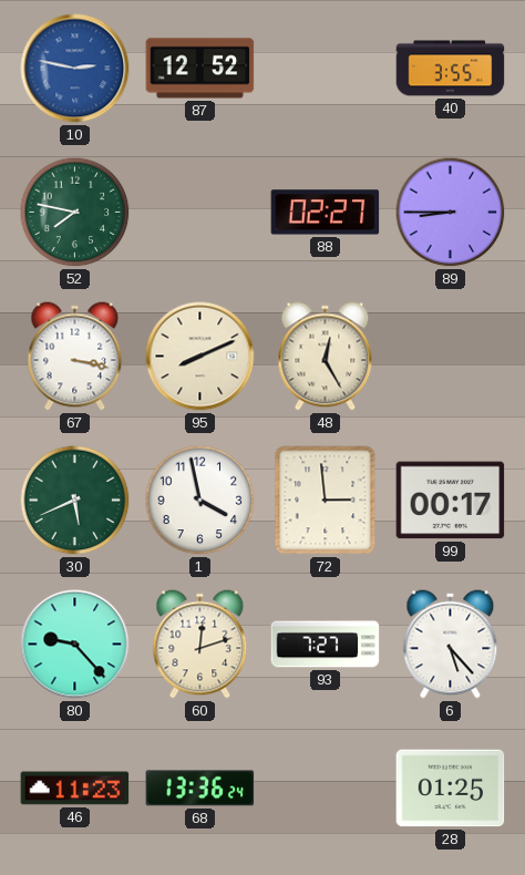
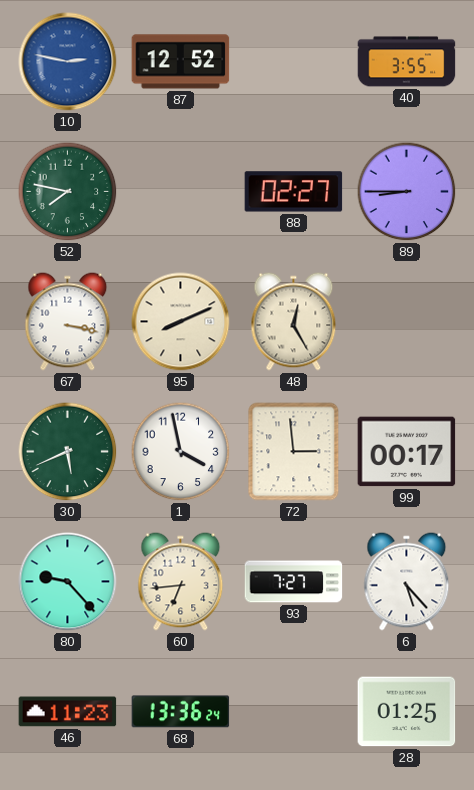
60: 12:12 -> 6:44 (181, 582)
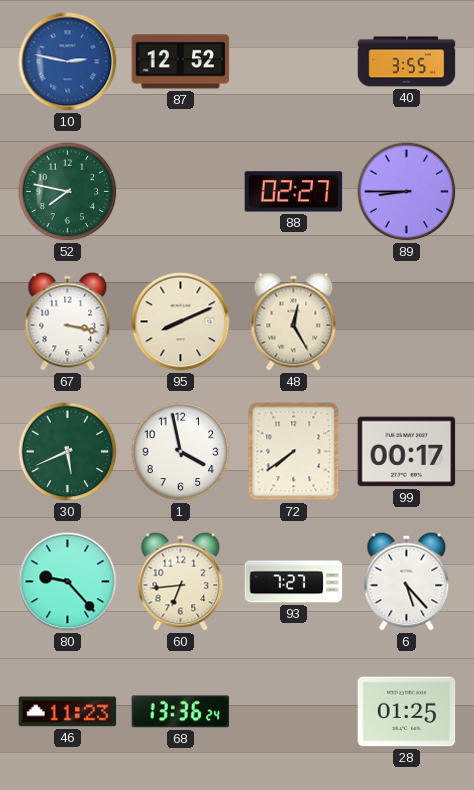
72: 2:59 -> 7:39 (294, 452)
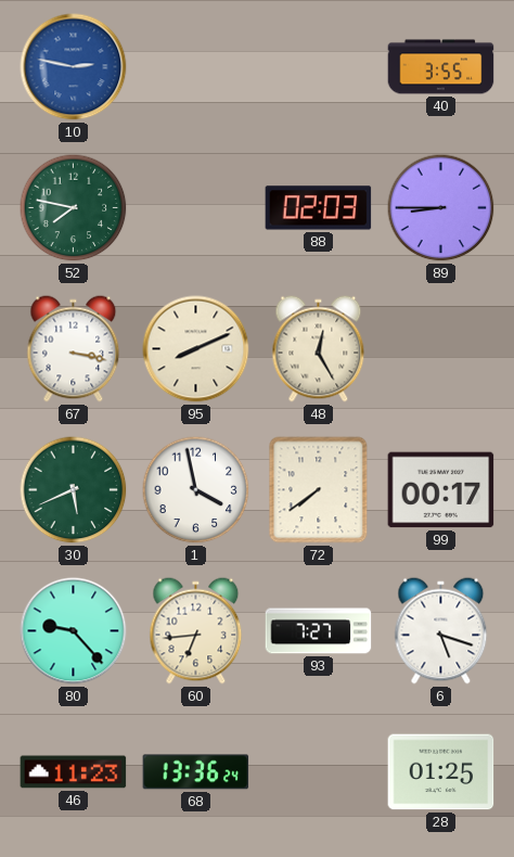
87: 12:52 -> none (181, 62)
88: 02:27 -> 02:03 (319, 208)
6: 5:23 -> 5:18 (441, 631)
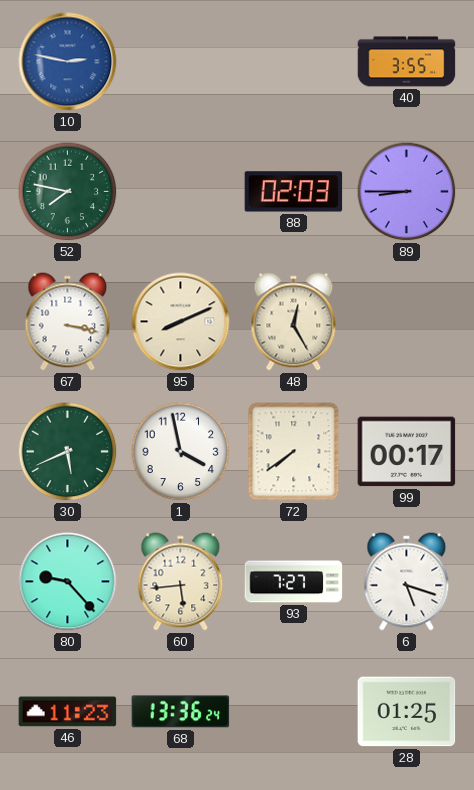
60: 6:44 -> 5:44 (181, 582)
